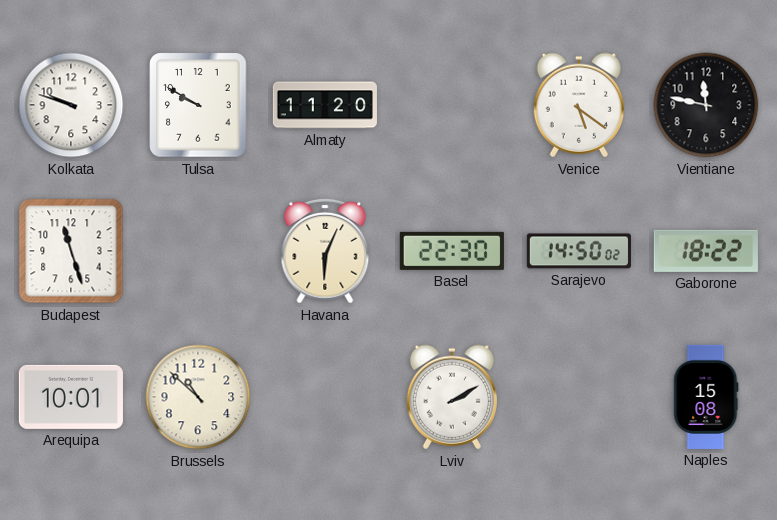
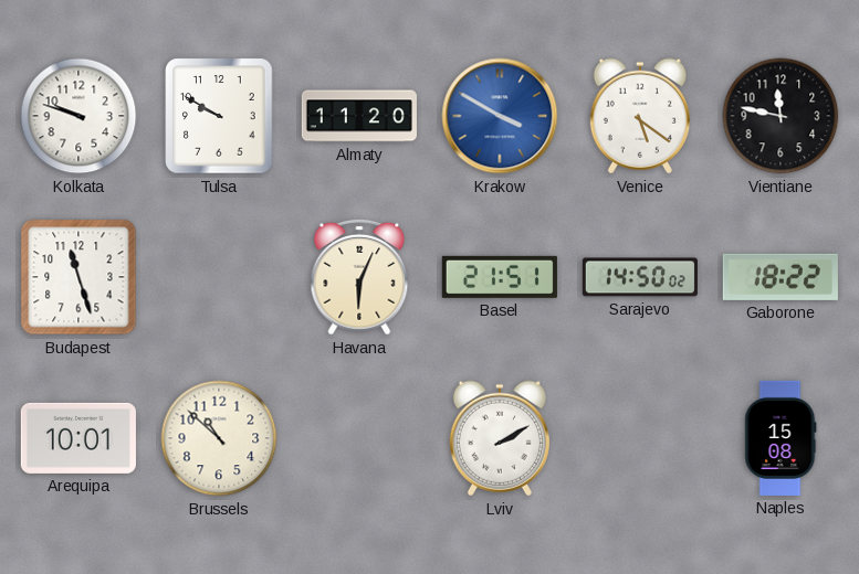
Krakow: none -> 3:50 (500, 116)
Basel: 22:30 -> 21:51 (500, 277)
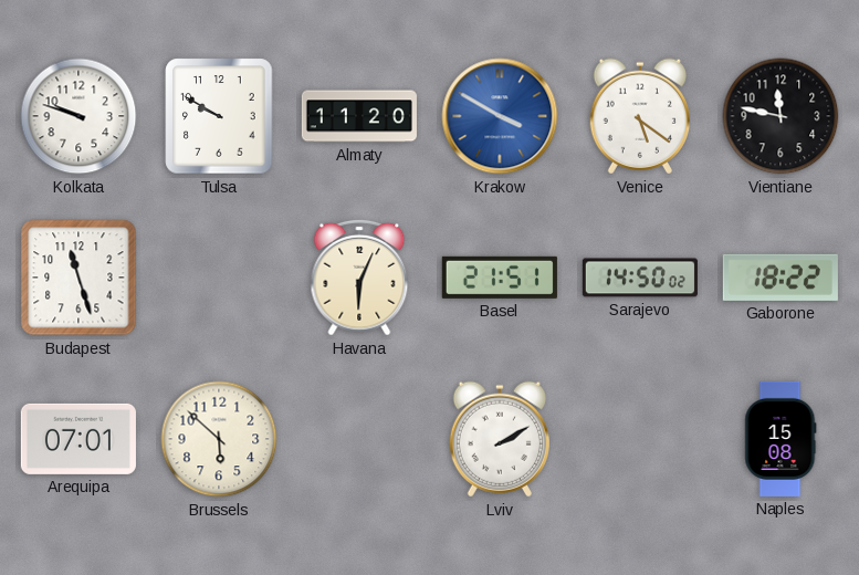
Arequipa: 10:01 -> 07:01 (78, 439)
Brussels: 10:52 -> 5:52 (219, 439)
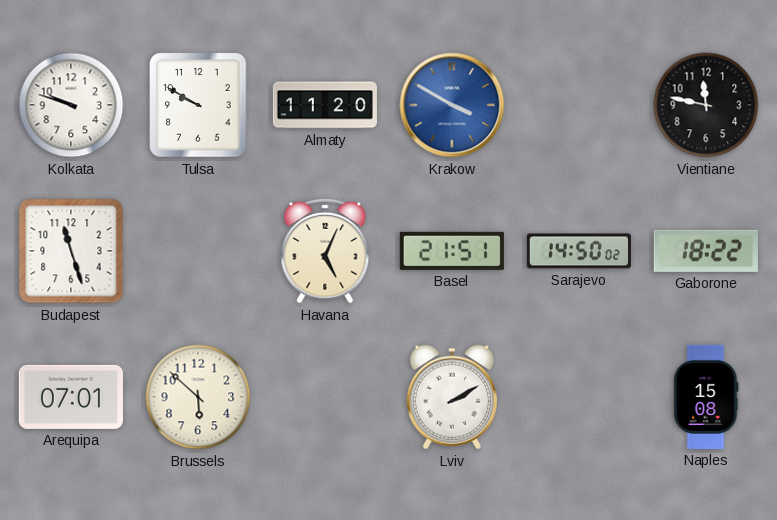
Venice: 5:21 -> none (640, 116)
Havana: 6:04 -> 5:04 (325, 251)
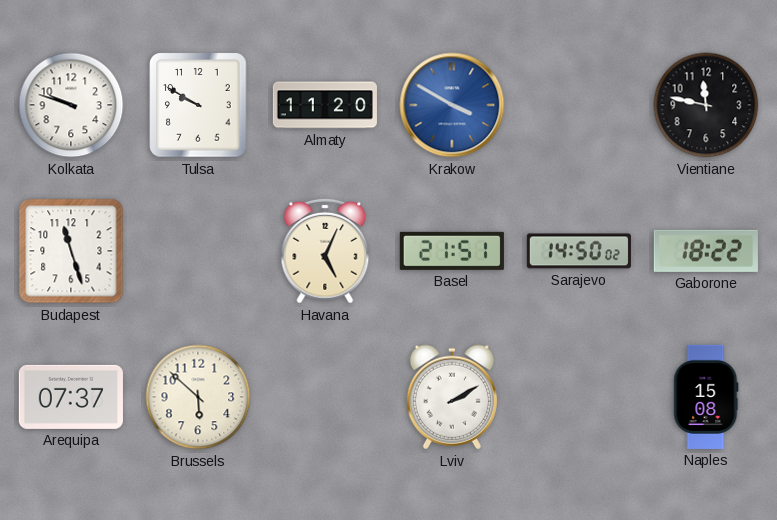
Arequipa: 07:01 -> 07:37 (71, 397)
